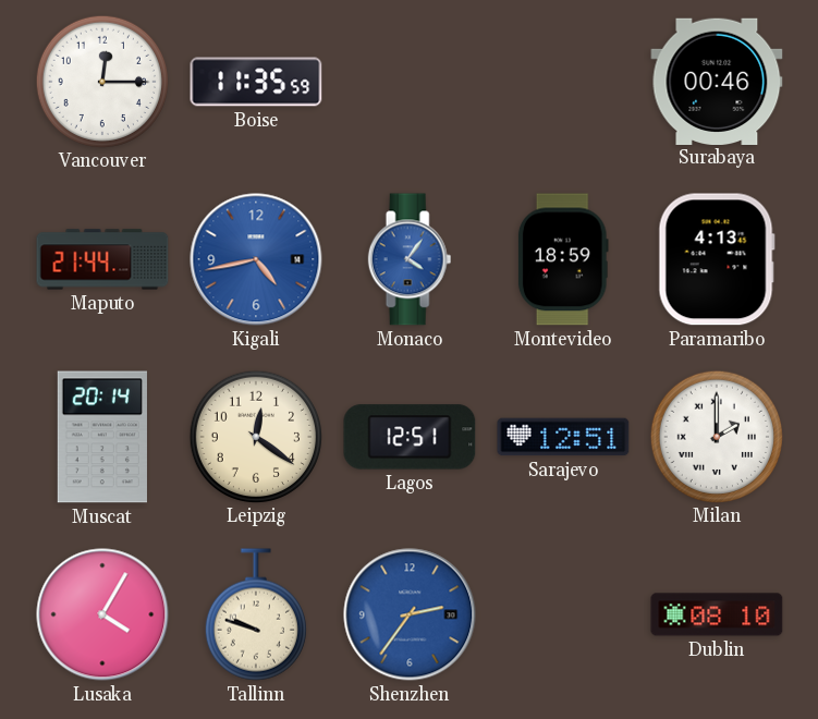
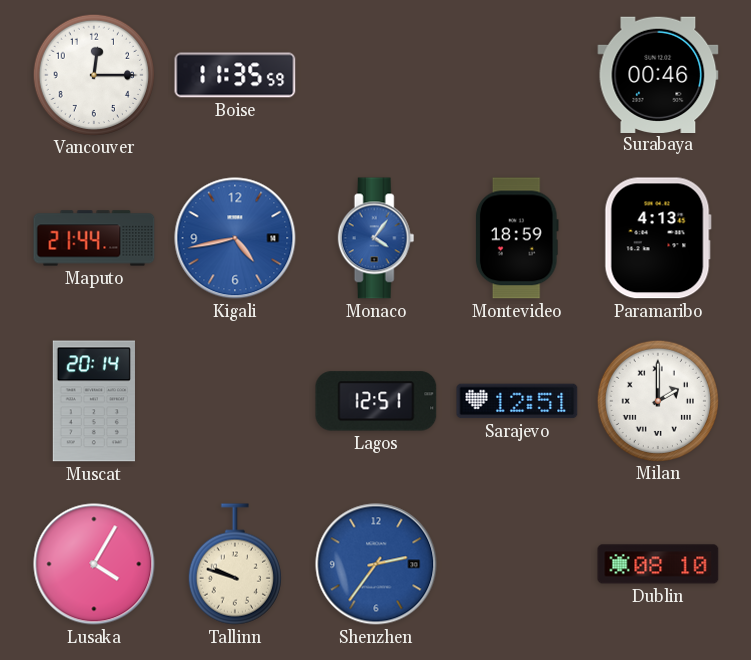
Leipzig: 12:21 -> none (255, 436)
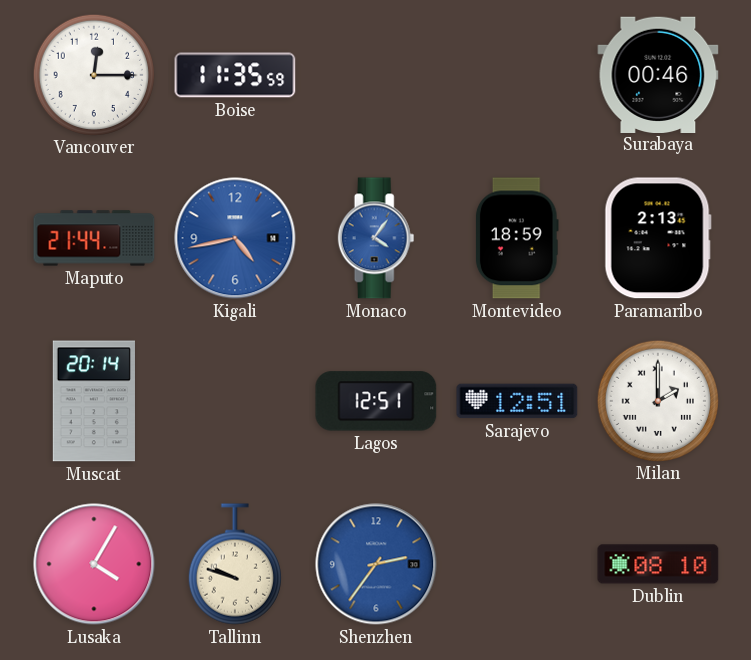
Paramaribo: 4:13 -> 2:13 (658, 238)
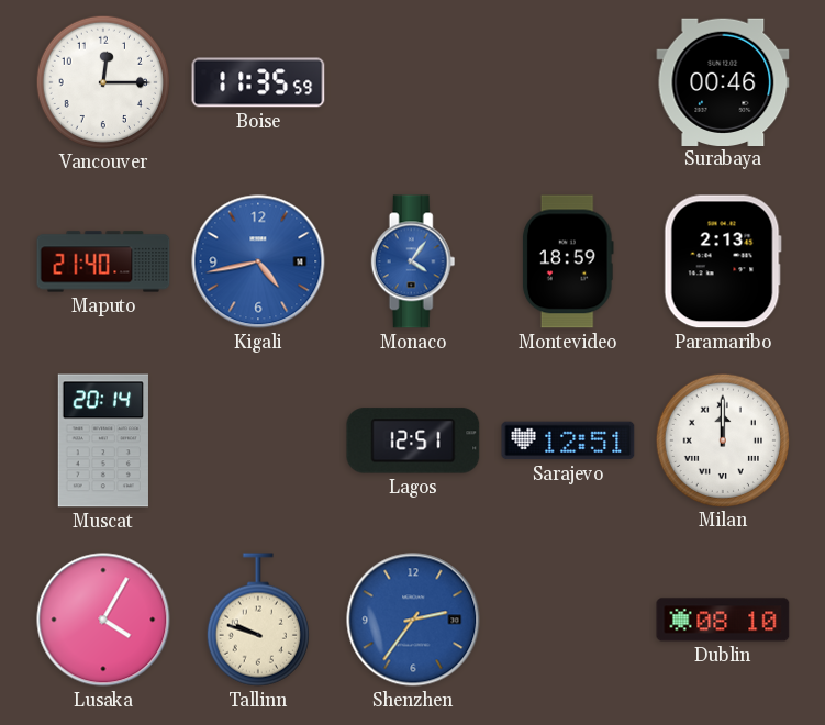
Maputo: 21:44 -> 21:40 (103, 261)
Milan: 2:00 -> 12:00 (722, 439)
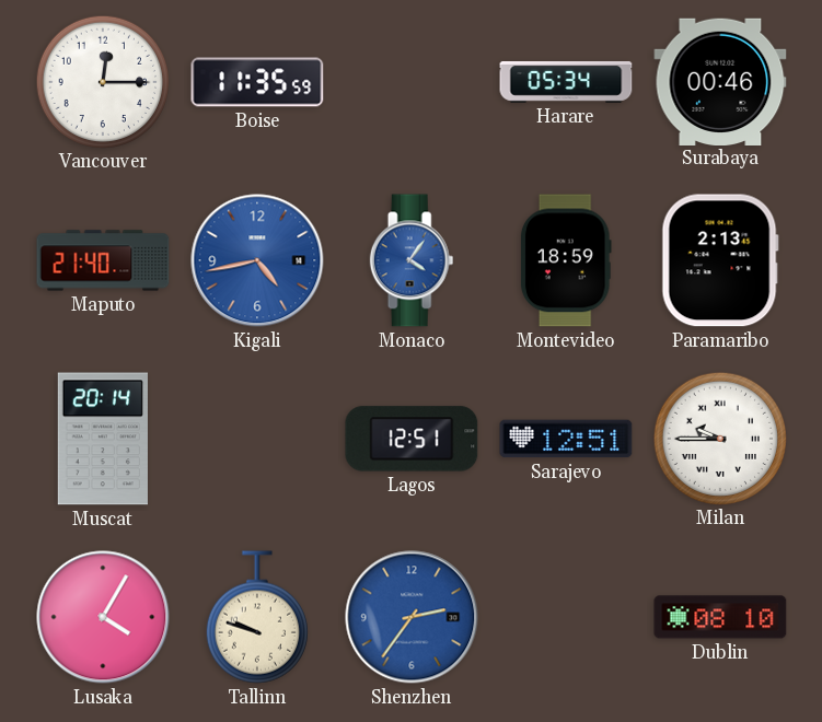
Harare: none -> 05:34 (566, 82)
Milan: 12:00 -> 9:45 (719, 438)
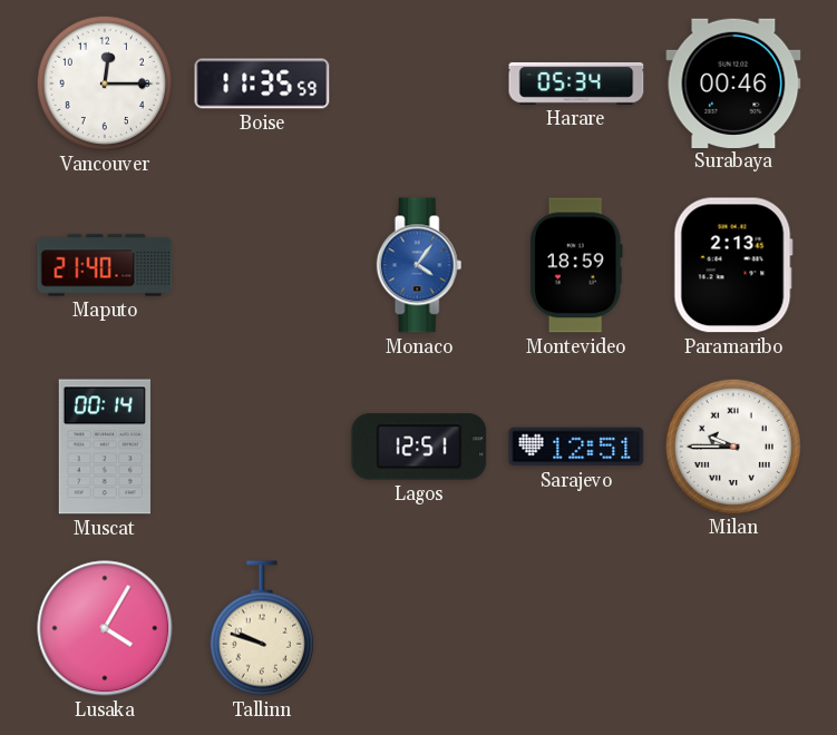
Kigali: 4:43 -> none (257, 260)
Muscat: 20:14 -> 00:14 (105, 447)
Shenzhen: 2:36 -> none (412, 617)
Dublin: 08:10 -> none (720, 617)
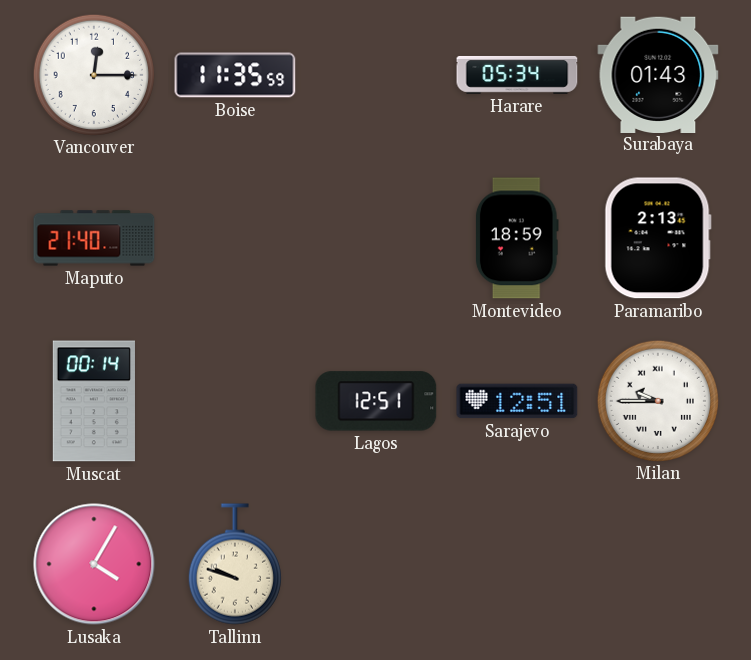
Surabaya: 00:46 -> 01:43 (658, 74)
Monaco: 4:06 -> none (419, 265)
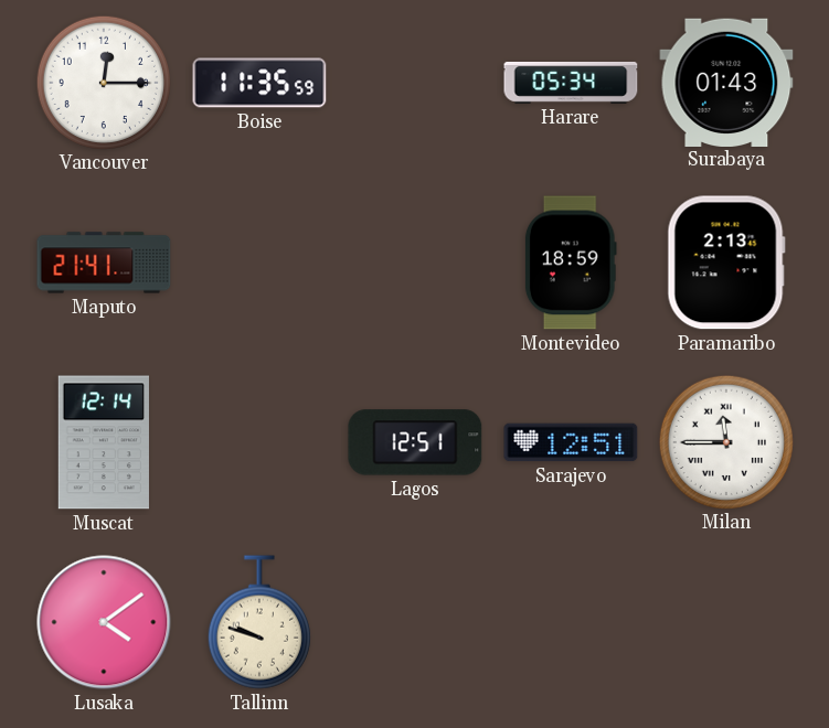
Maputo: 21:40 -> 21:41 (104, 263)
Muscat: 00:14 -> 12:14 (104, 442)
Milan: 9:45 -> 11:45 (725, 441)
Lusaka: 4:05 -> 4:09 (104, 622)
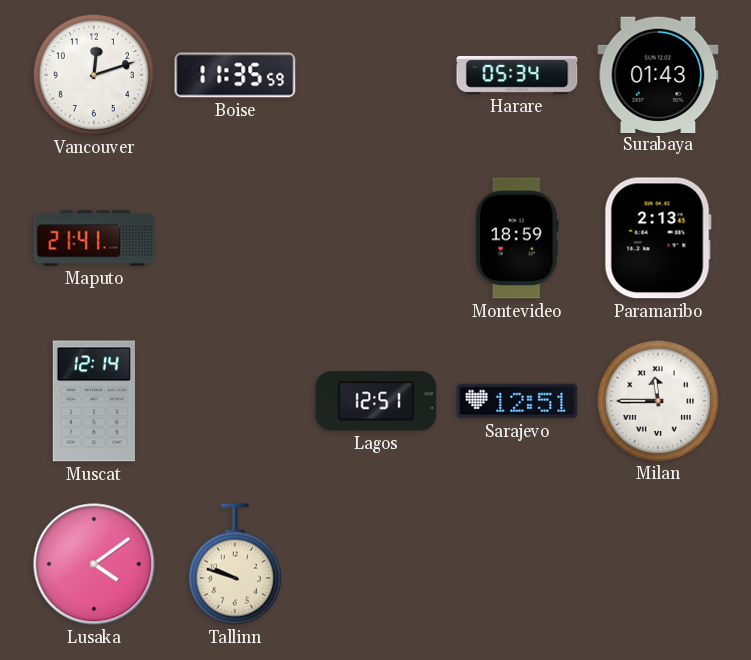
Vancouver: 12:15 -> 12:12 (93, 74)
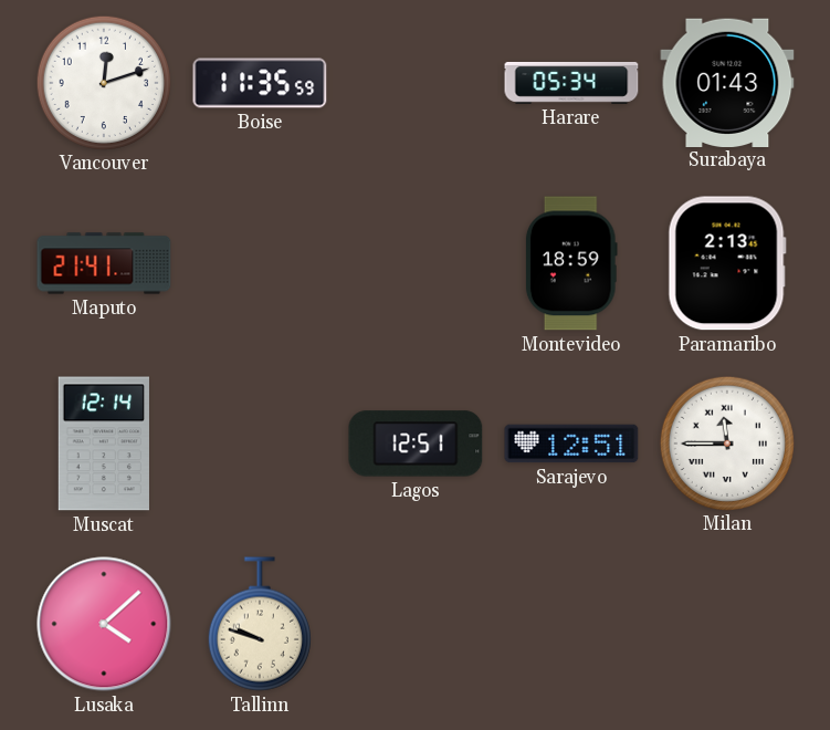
Lusaka: 4:09 -> 4:08 (104, 624)
